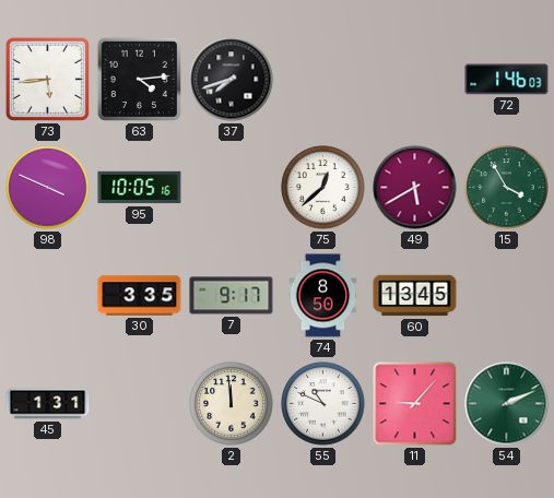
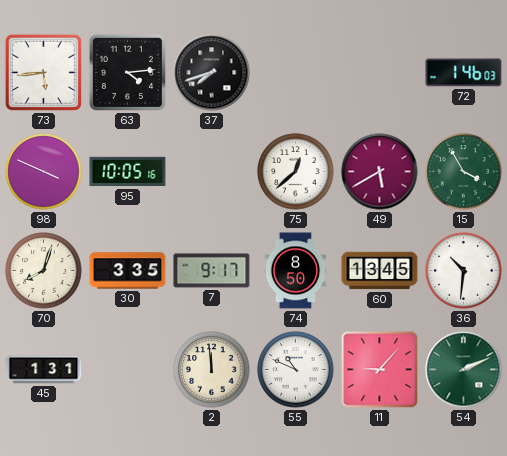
70: none -> 8:03 (44, 271)
36: none -> 10:31 (464, 271)
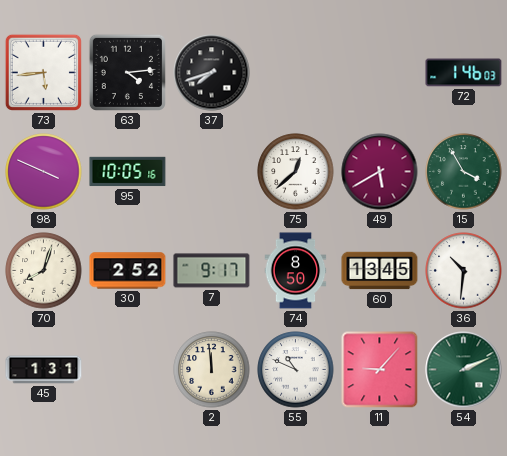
30: 3:35 -> 2:52 (128, 271)
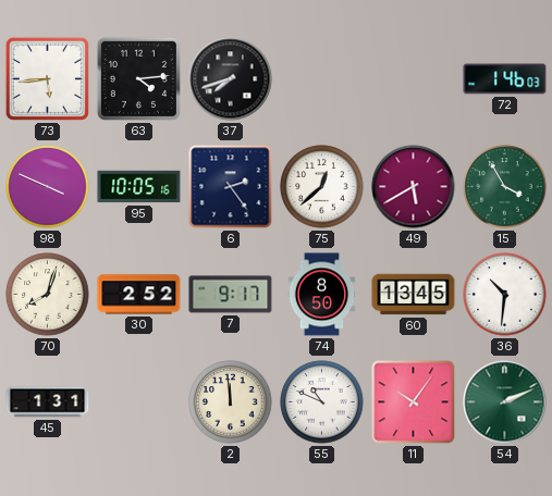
6: none -> 2:24 (231, 187)
11: 9:07 -> 10:06 (414, 402)
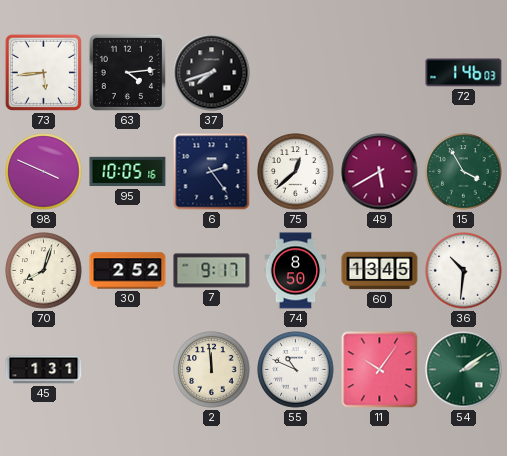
54: 2:11 -> 2:09 (464, 370)
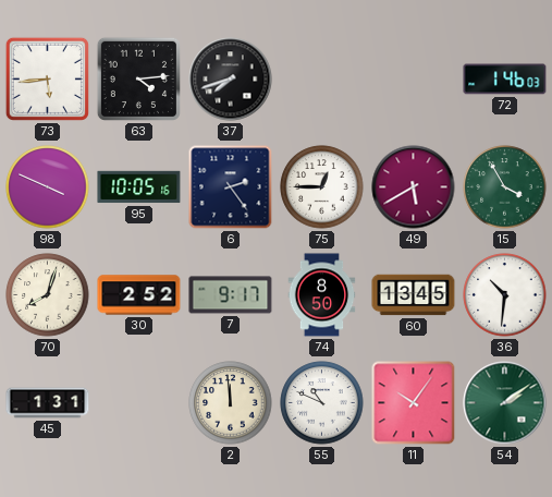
75: 12:38 -> 12:45 (322, 187)
